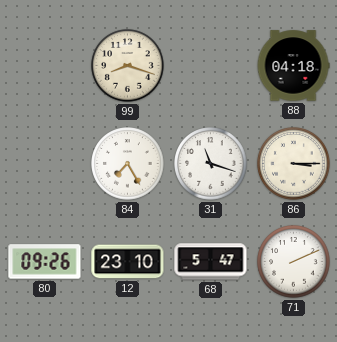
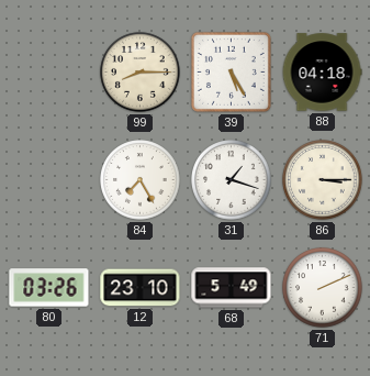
99: 8:18 -> 8:15 (141, 73)
39: none -> 5:25 (231, 71)
31: 11:18 -> 1:18 (232, 180)
80: 09:26 -> 03:26 (49, 288)
68: 5:47 -> 5:49 (232, 288)
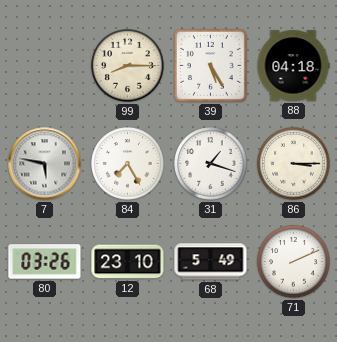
7: none -> 5:47 (45, 164)
